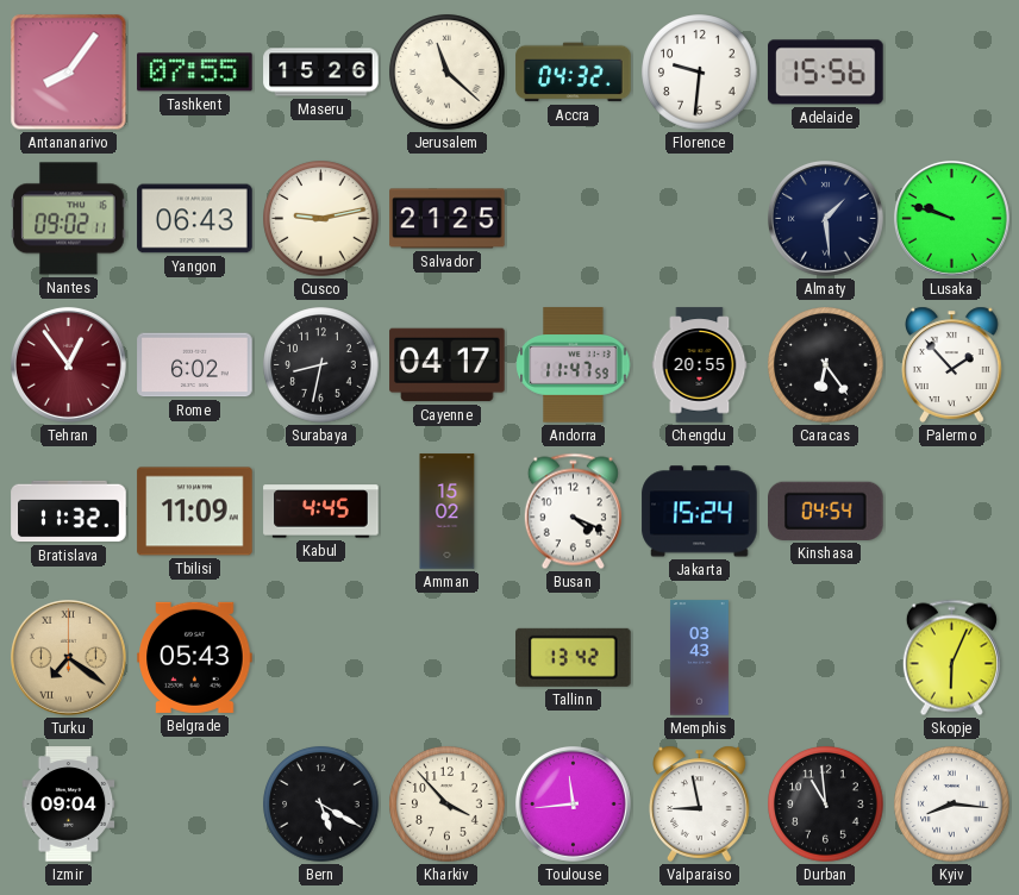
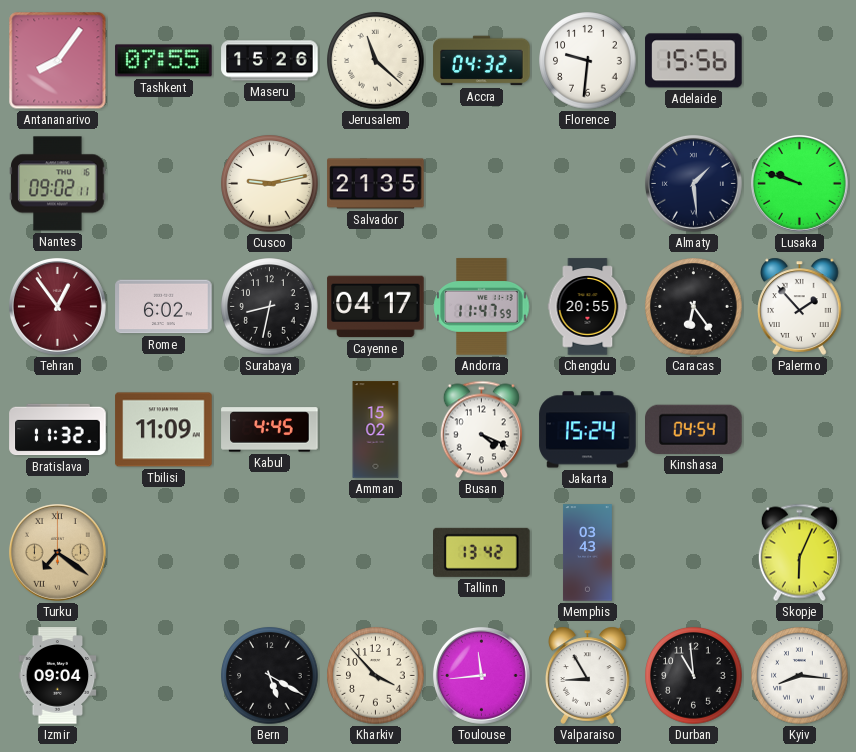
Yangon: 06:43 -> none (195, 219)
Salvador: 21:25 -> 21:35 (376, 184)
Belgrade: 05:43 -> none (195, 657)
Valparaiso: 8:58 -> 8:55 (588, 675)
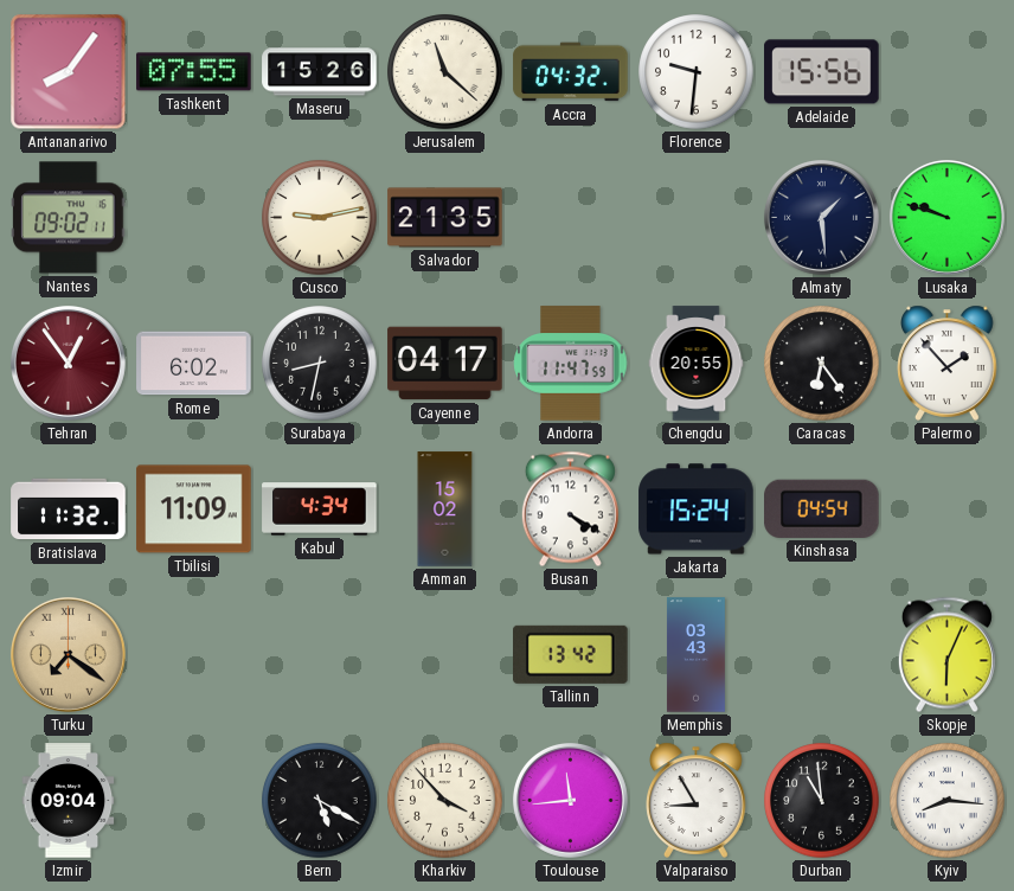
Kabul: 4:45 -> 4:34 (320, 509)
Busan: 4:19 -> 4:20 (570, 509)
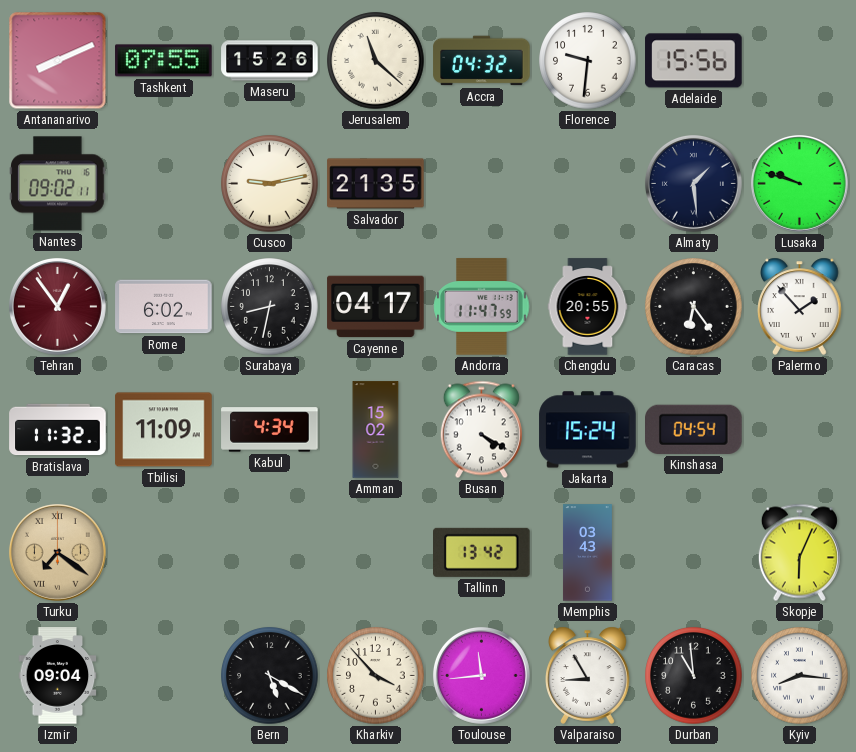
Antananarivo: 8:06 -> 8:11 (58, 61)
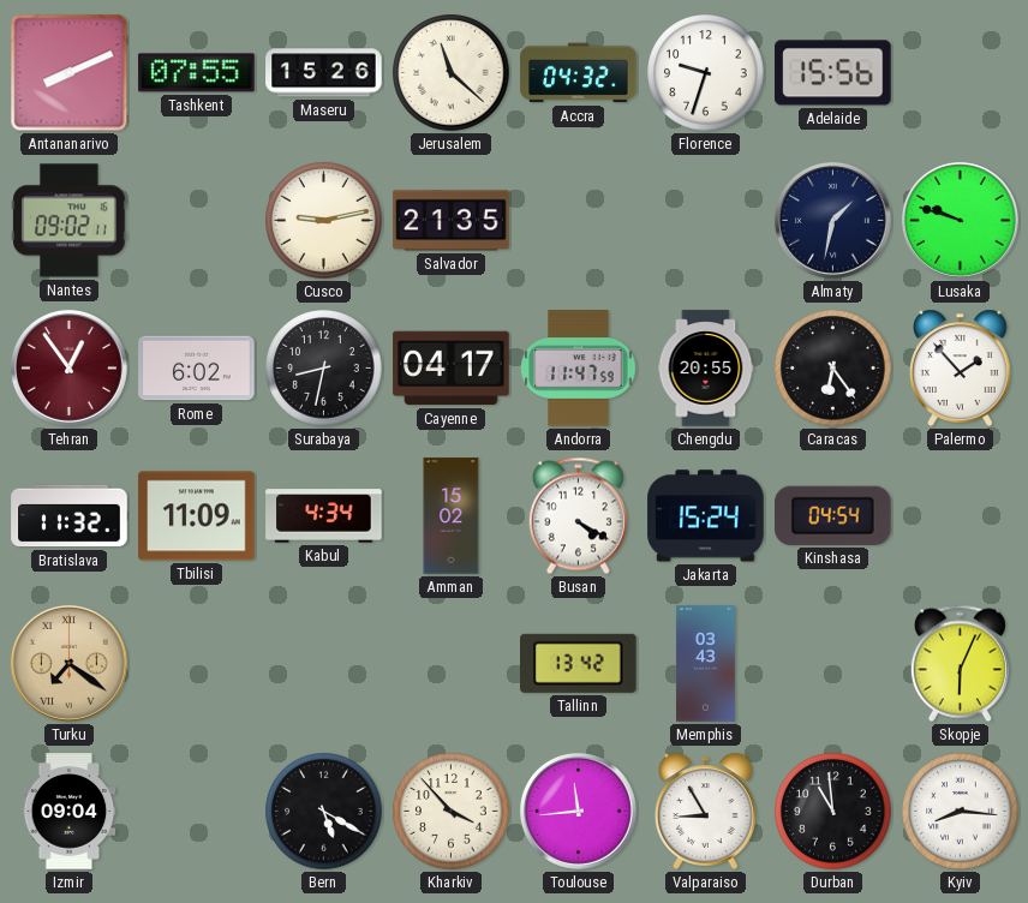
Florence: 9:31 -> 9:33 (706, 73)
Almaty: 1:29 -> 1:32 (832, 220)
